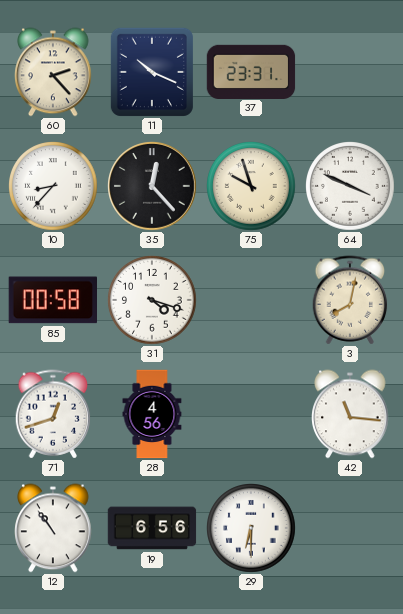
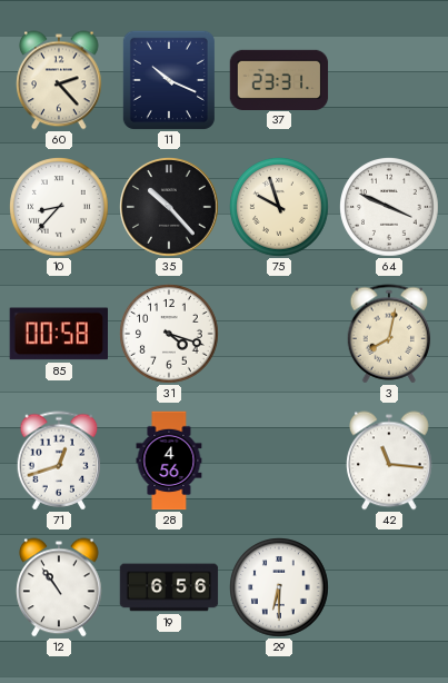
35: 12:23 -> 10:23 (170, 208)
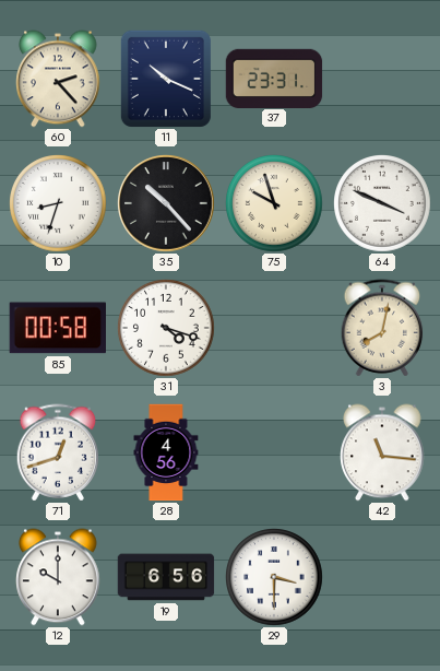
10: 8:37 -> 8:33 (59, 204)
12: 10:54 -> 10:00 (58, 577)
29: 6:30 -> 3:30 (275, 578)
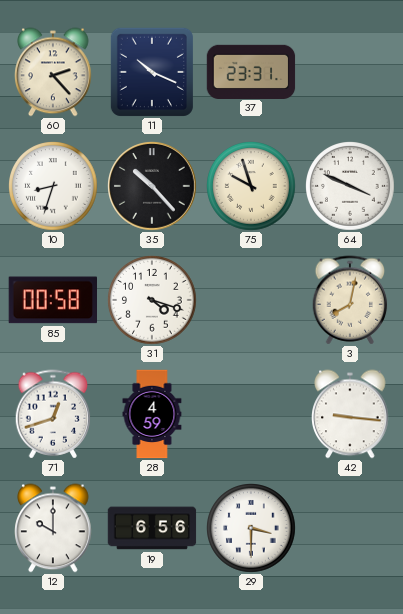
28: 4:56 -> 4:59 (152, 414)
42: 11:16 -> 9:16 (350, 414)
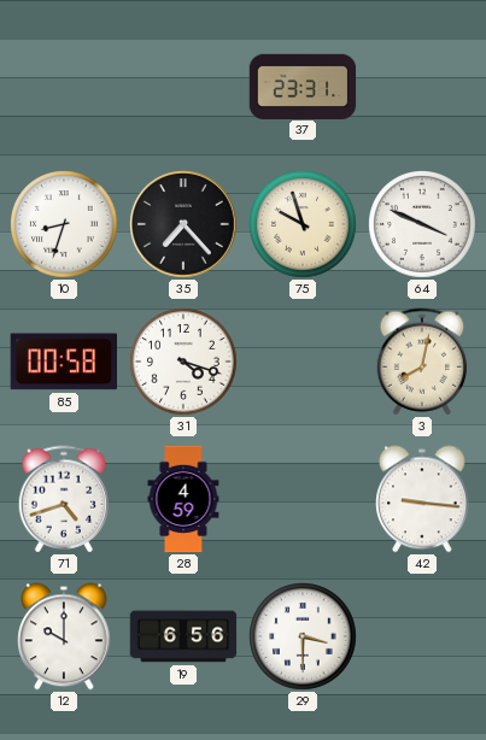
60: 2:23 -> none (53, 72)
11: 10:19 -> none (152, 72)
35: 10:23 -> 7:23 (185, 225)
71: 12:42 -> 4:42 (64, 499)
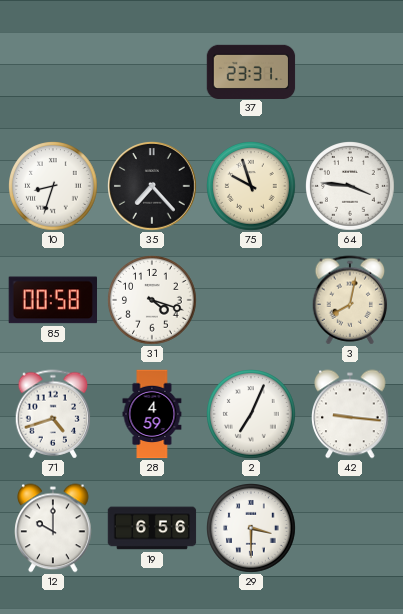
64: 3:49 -> 3:46 (351, 187)
2: none -> 7:04 (252, 415)
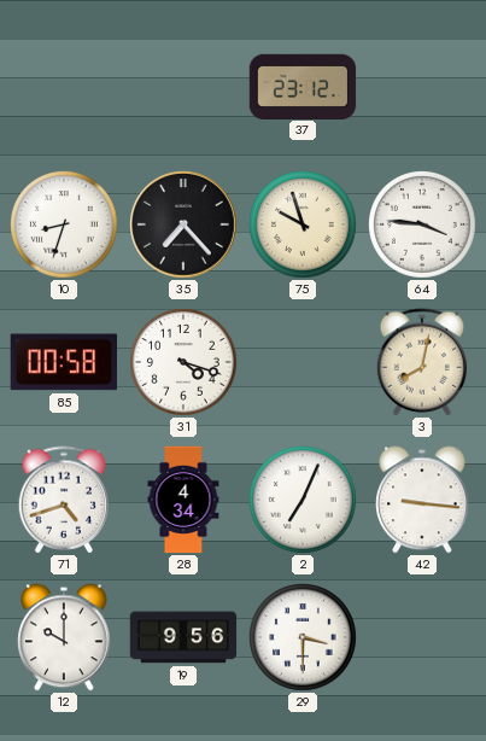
37: 23:31 -> 23:12 (303, 86)
28: 4:59 -> 4:34 (183, 500)
19: 6:56 -> 9:56 (183, 637)
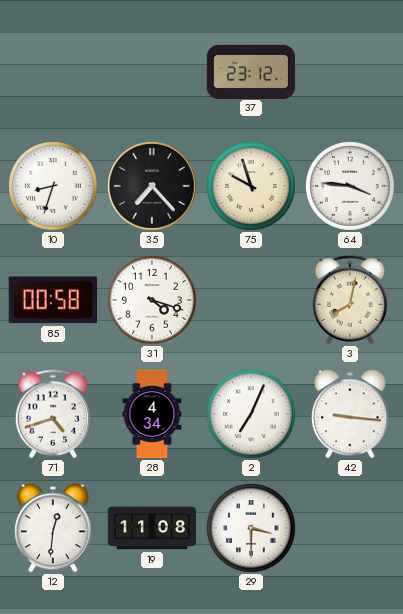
12: 10:00 -> 12:31 (53, 528)
19: 9:56 -> 11:08 (152, 528)
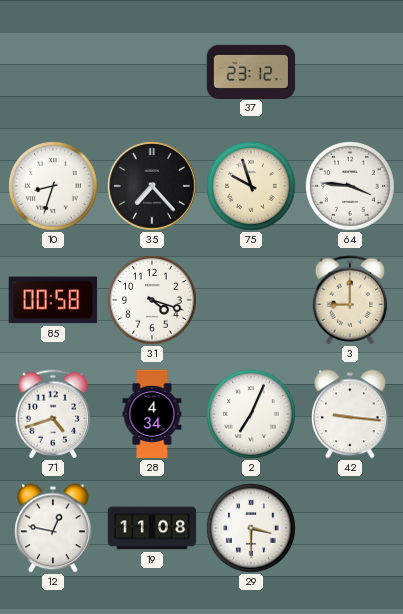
3: 8:02 -> 9:00 (350, 300)
12: 12:31 -> 12:47 (53, 528)
